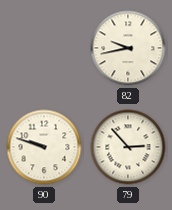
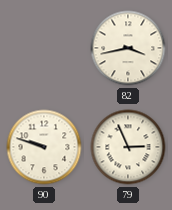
82: 9:43 -> 3:43 (128, 48)
79: 2:53 -> 2:56 (128, 147)
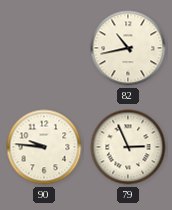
82: 3:43 -> 10:43 (128, 48)
90: 9:48 -> 9:46 (44, 147)
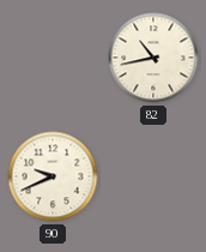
90: 9:46 -> 9:41 (53, 176)
79: 2:56 -> none (128, 147)
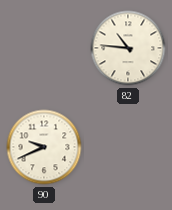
82: 10:43 -> 10:46 (128, 48)
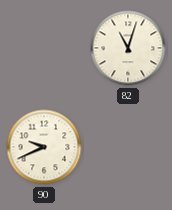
82: 10:46 -> 11:03 (128, 48)
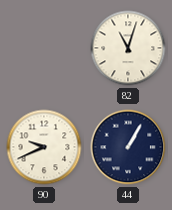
44: none -> 1:05 (128, 147)
